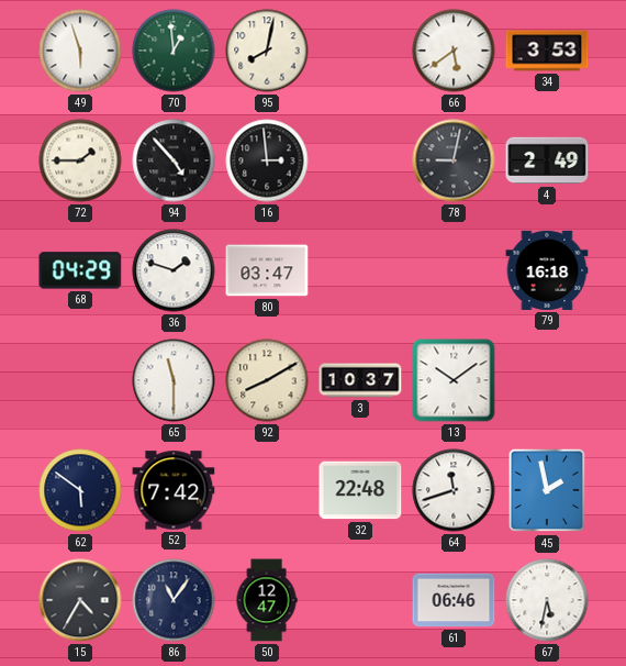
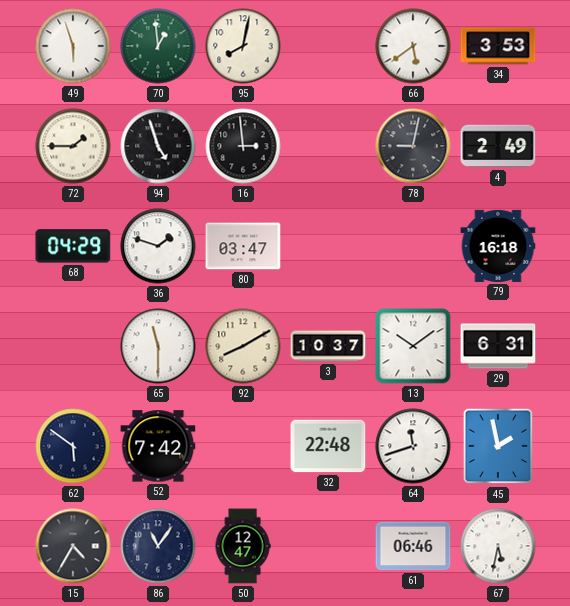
94: 4:53 -> 4:57 (158, 146)
29: none -> 6:31 (498, 346)
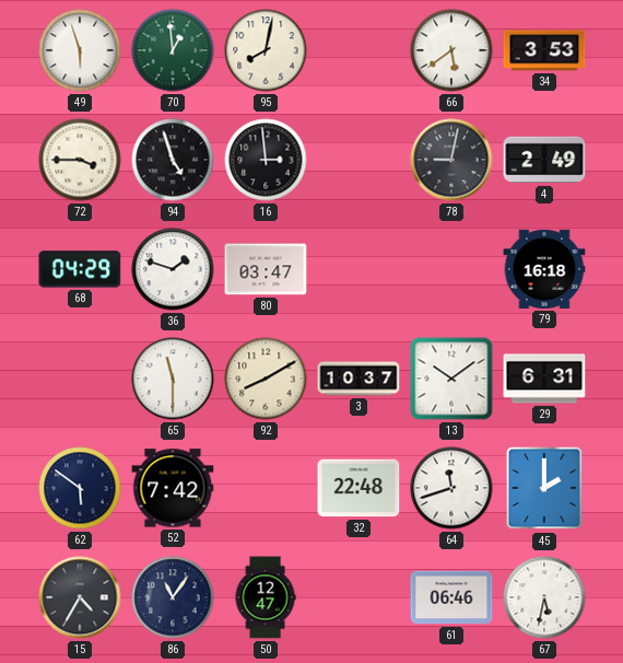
72: 1:45 -> 3:45 (80, 160)
45: 1:58 -> 2:00 (544, 488)
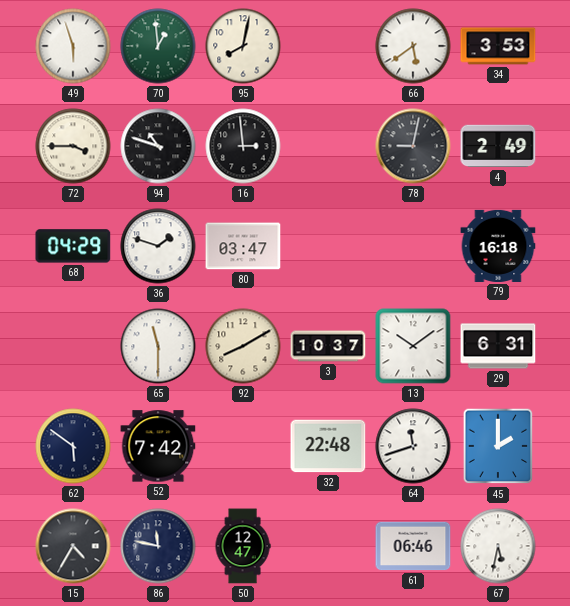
94: 4:57 -> 10:48 (158, 146)
86: 11:06 -> 11:47 (158, 546)
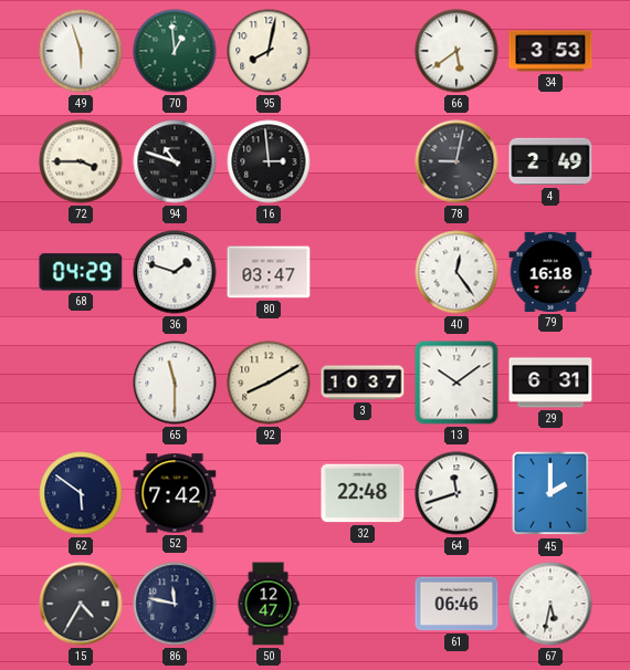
40: none -> 12:24 (456, 272)
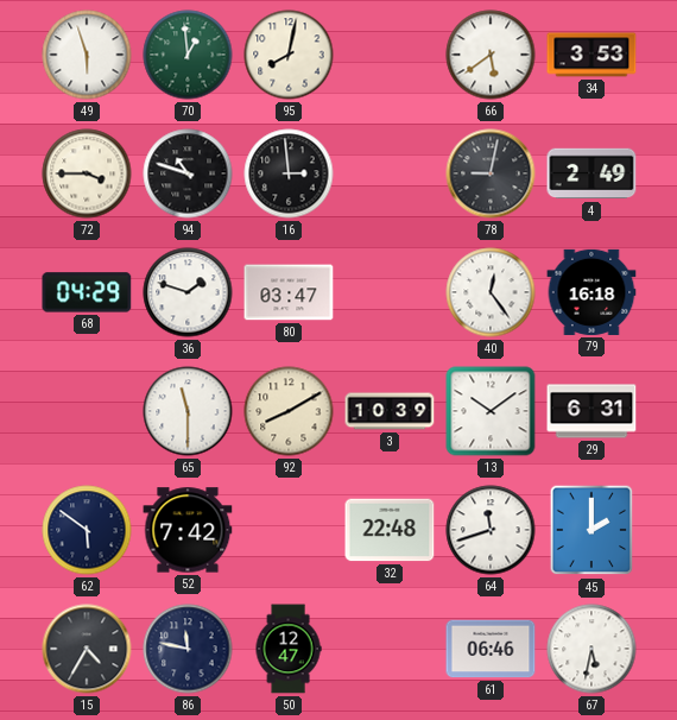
3: 10:37 -> 10:39 (390, 411)
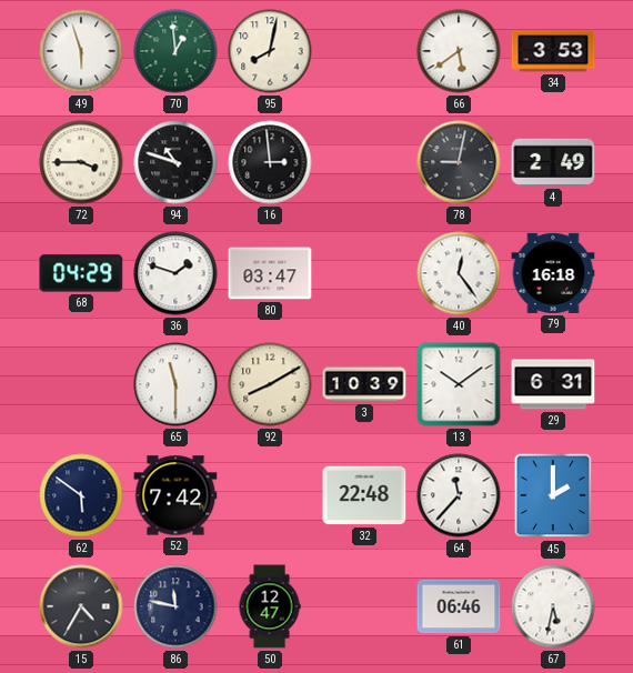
64: 11:42 -> 11:37 (459, 495)
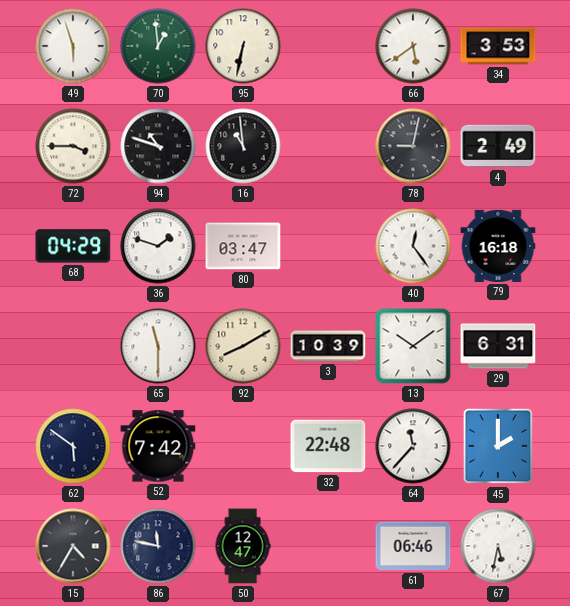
95: 8:02 -> 6:32 (243, 46)
16: 2:59 -> 10:59 (243, 146)
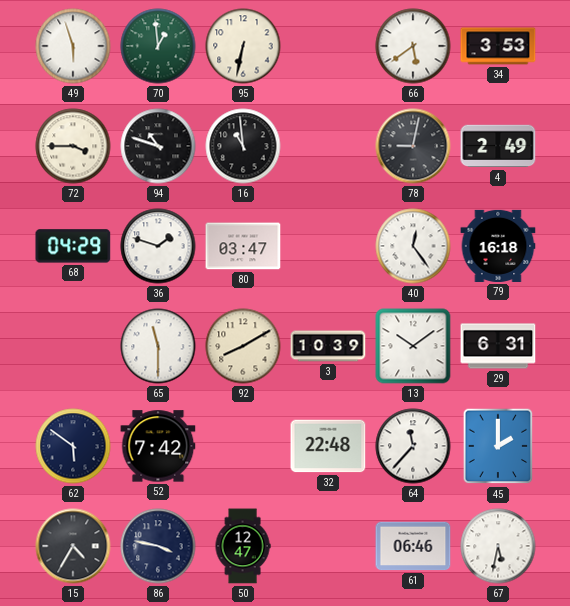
86: 11:47 -> 3:47 (158, 546)
